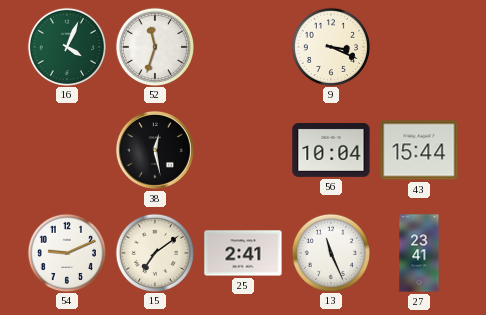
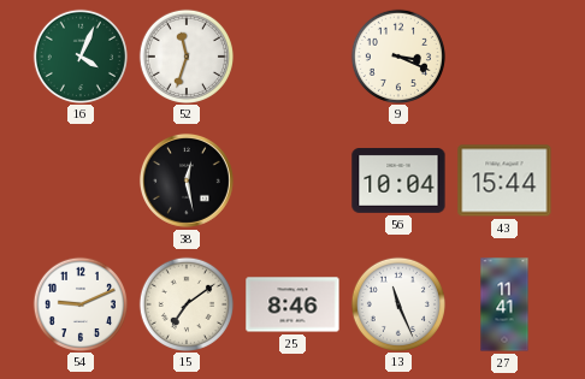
25: 2:41 -> 8:46 (292, 304)
27: 23:41 -> 11:41 (504, 304)
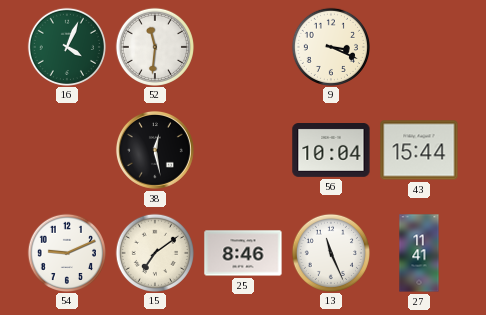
52: 11:33 -> 11:31 (154, 46)
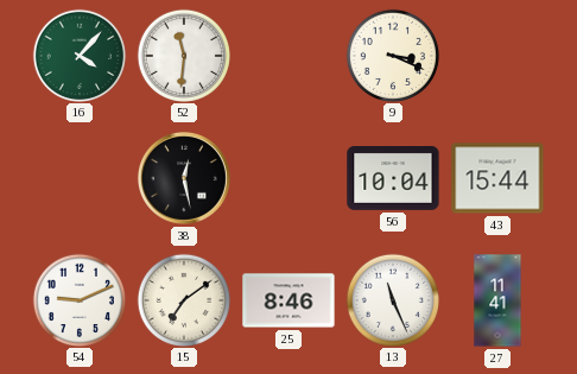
16: 4:04 -> 4:07 (78, 55)
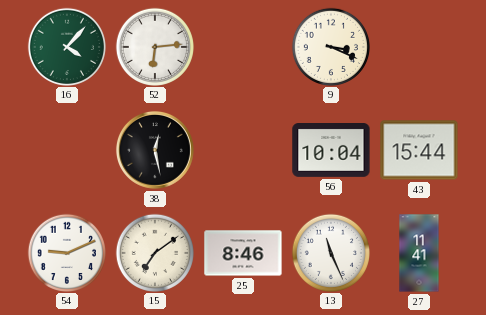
52: 11:31 -> 6:14 (154, 46)
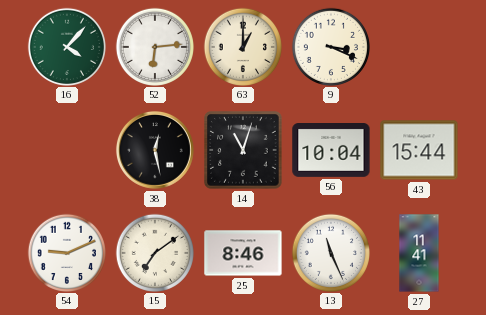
63: none -> 1:00 (242, 46)
14: none -> 11:03 (243, 150)
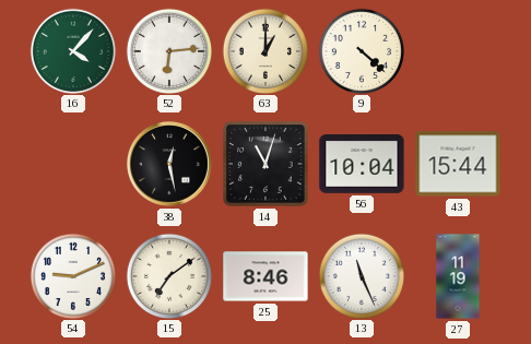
9: 3:19 -> 4:22 (361, 50)
27: 11:41 -> 11:19 (458, 276)
